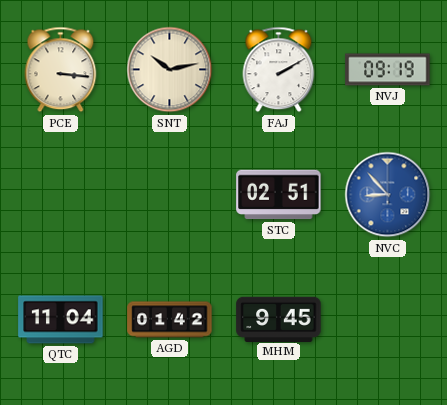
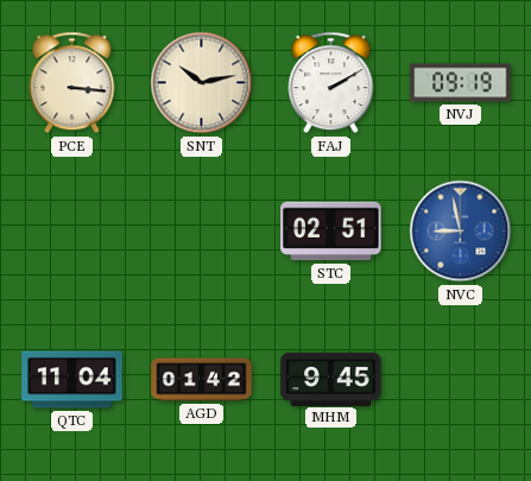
NVC: 8:53 -> 8:58 (461, 232)
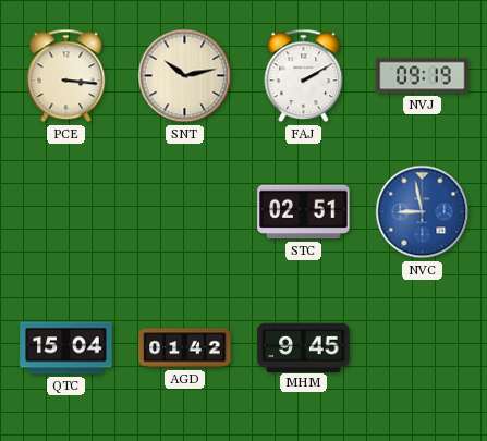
QTC: 11:04 -> 15:04 (66, 348)
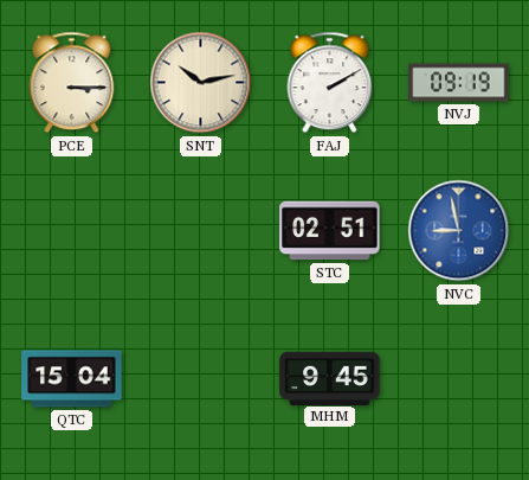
PCE: 3:16 -> 3:15 (72, 83)
AGD: 01:42 -> none (185, 348)
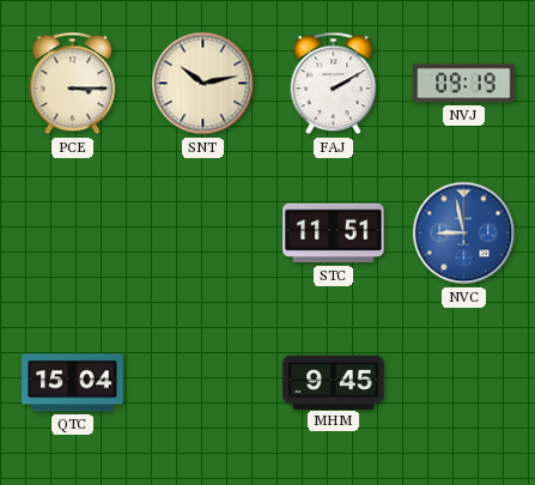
STC: 02:51 -> 11:51 (334, 234)
